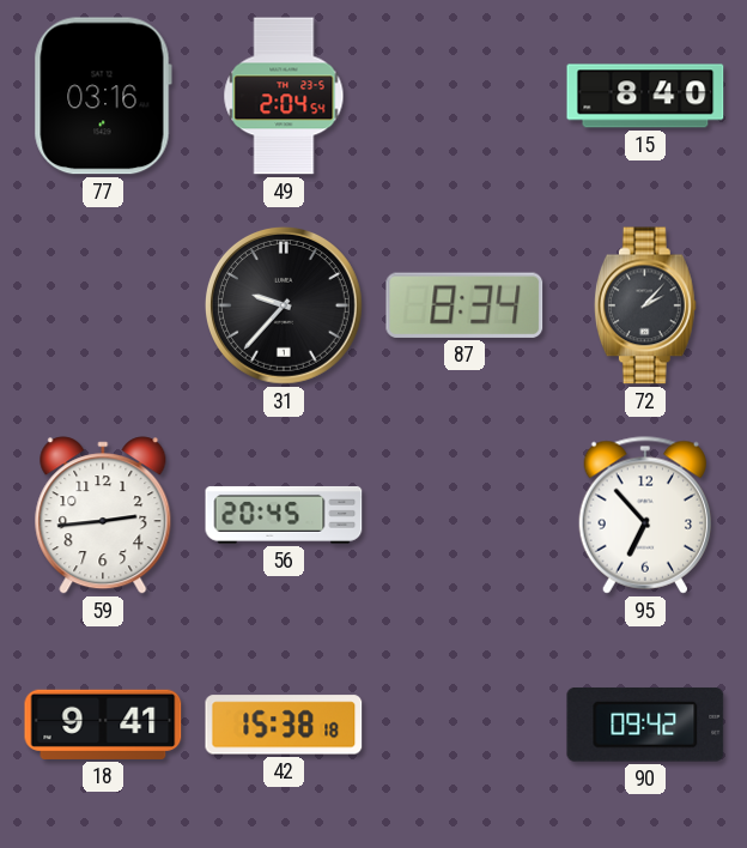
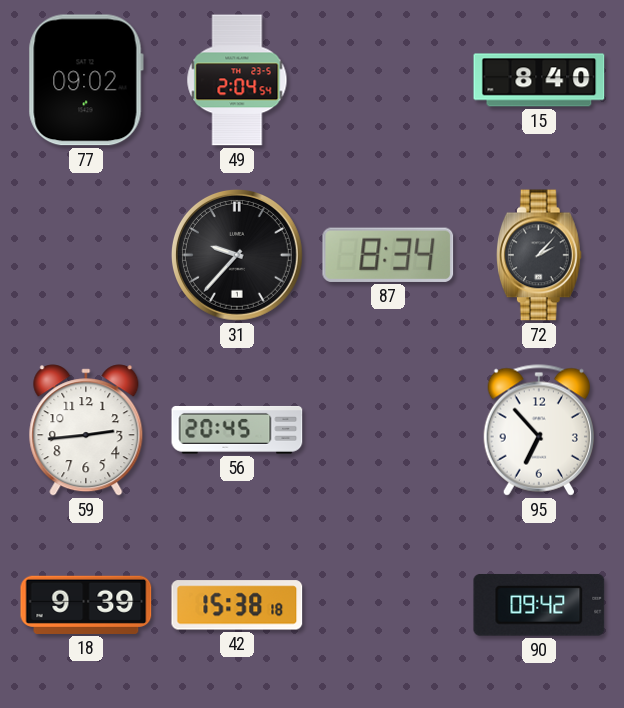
77: 03:16 -> 09:02 (86, 80)
18: 9:41 -> 9:39 (86, 605)
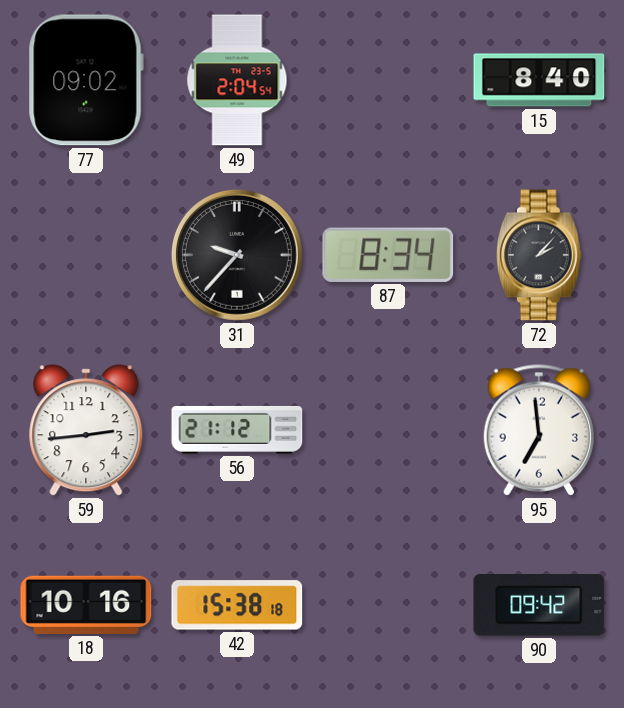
56: 20:45 -> 21:12 (237, 430)
95: 6:53 -> 6:59 (538, 430)
18: 9:39 -> 10:16 (86, 605)
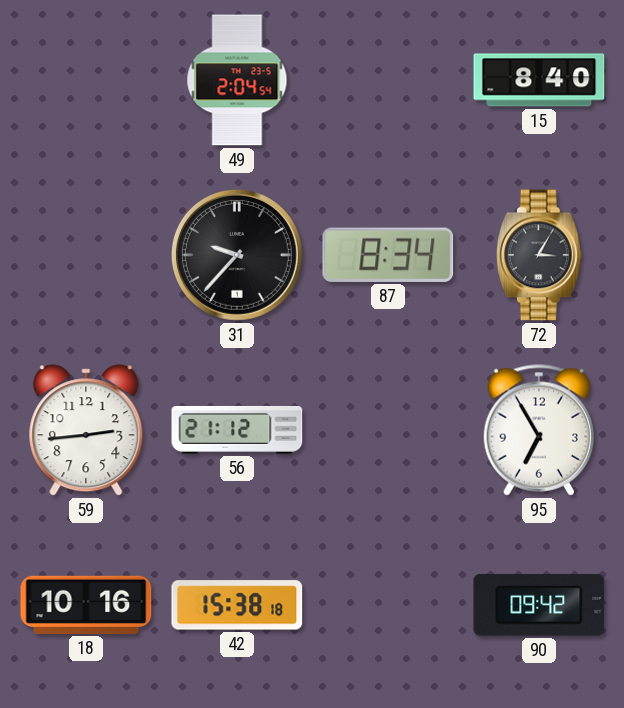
77: 09:02 -> none (86, 80)
72: 2:07 -> 3:05 (539, 255)
95: 6:59 -> 6:55 (538, 430)
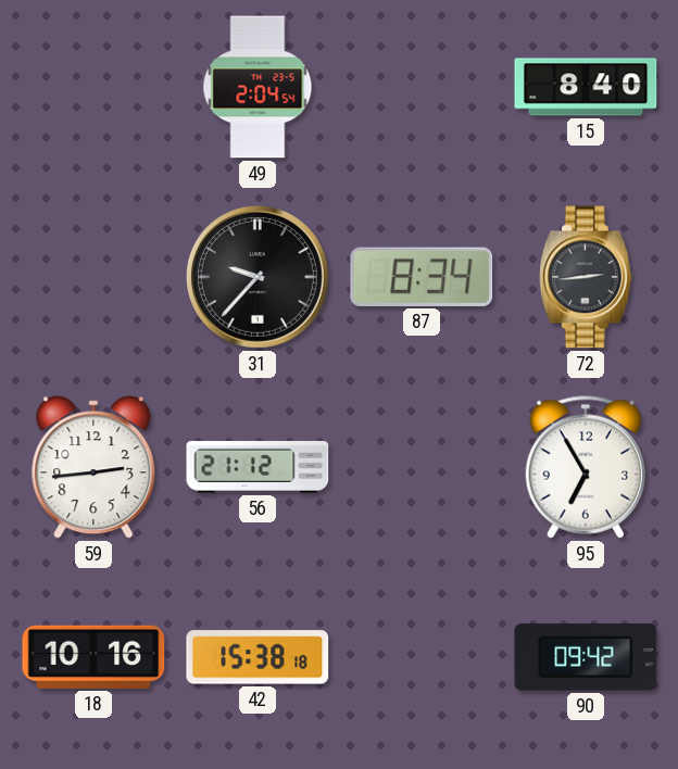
72: 3:05 -> 2:44 (586, 277)
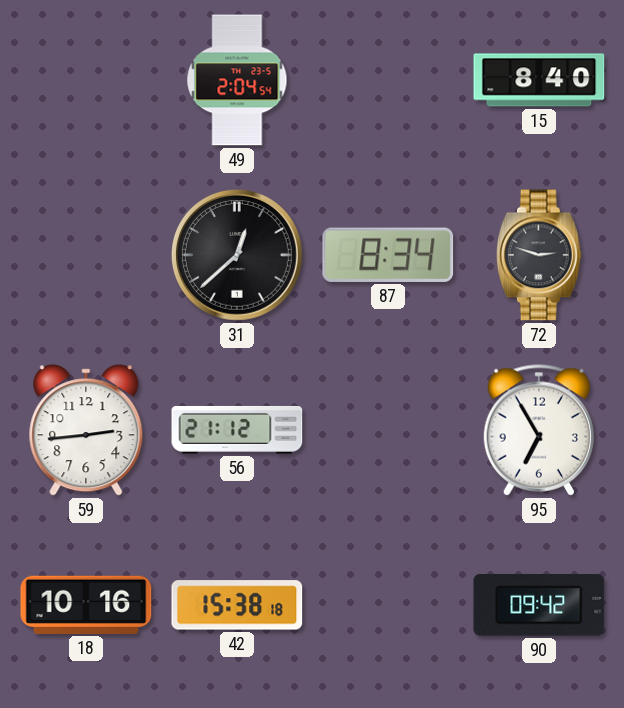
31: 9:37 -> 12:38 (237, 255)
72: 2:44 -> 2:48 (539, 255)
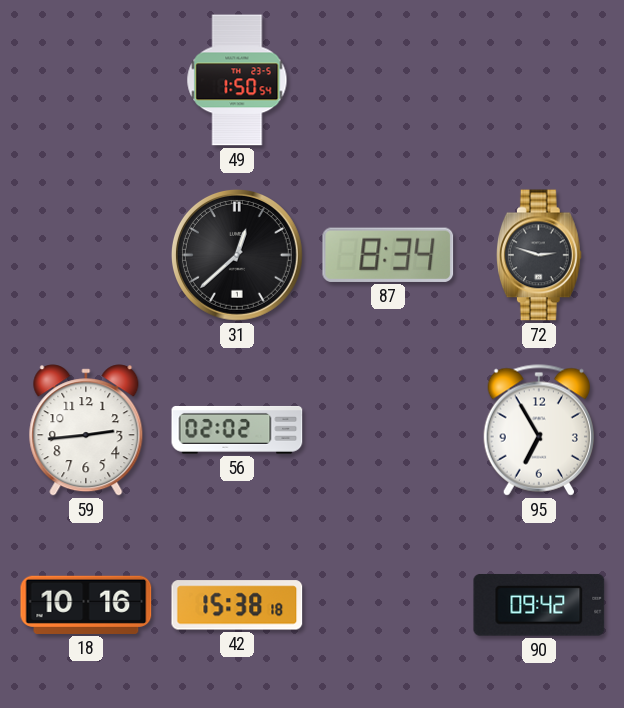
49: 2:04 -> 1:50 (237, 80)
15: 8:40 -> none (539, 80)
56: 21:12 -> 02:02 (237, 430)
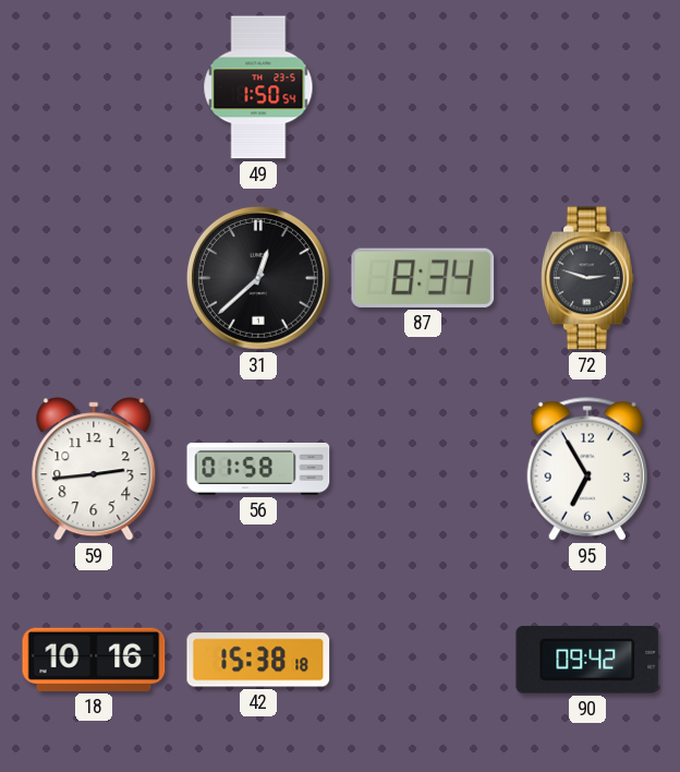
56: 02:02 -> 01:58 (258, 469)
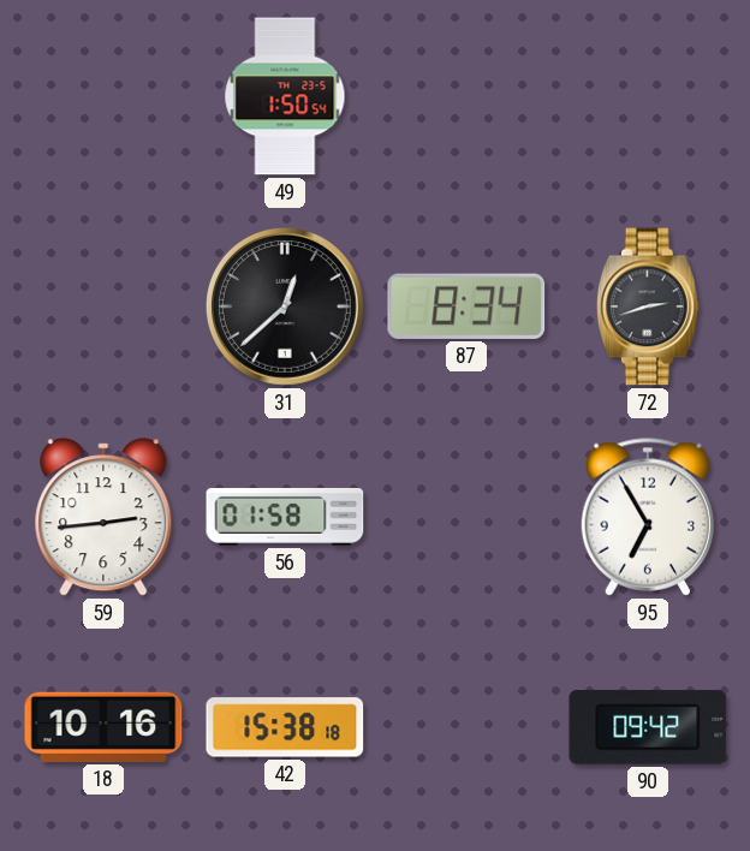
72: 2:48 -> 2:42 (648, 307)
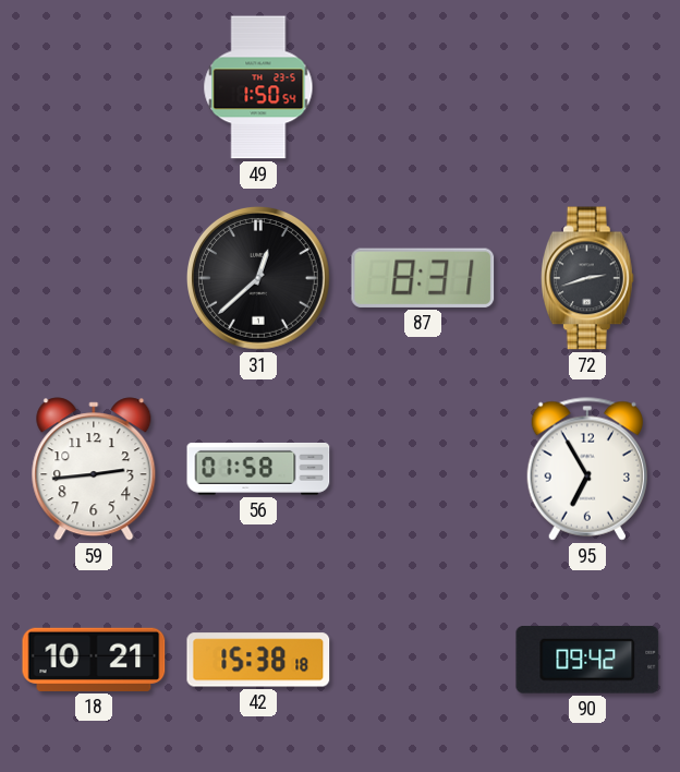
87: 8:34 -> 8:31 (423, 278)
18: 10:16 -> 10:21 (94, 660)
